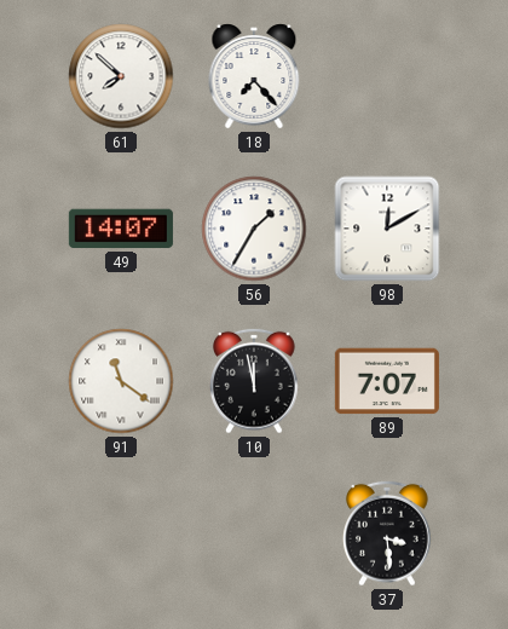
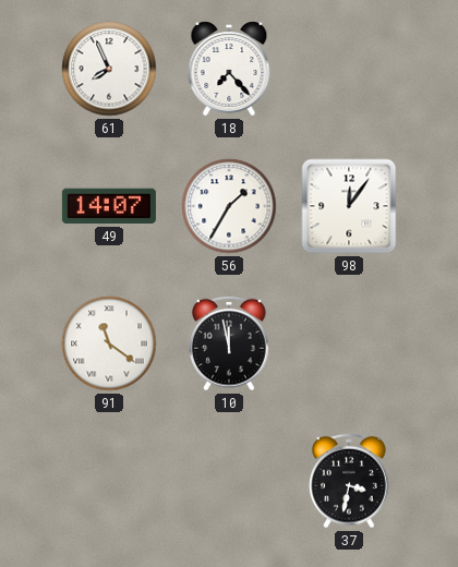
61: 7:52 -> 7:56 (109, 69)
98: 12:10 -> 12:06 (349, 206)
89: 7:07 -> none (387, 381)
37: 3:29 -> 3:32 (350, 481)
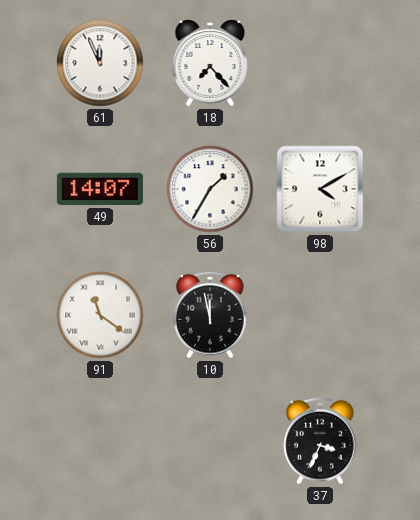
61: 7:56 -> 11:56 (100, 63)
98: 12:06 -> 4:10 (320, 189)
37: 3:32 -> 3:34 (321, 441)
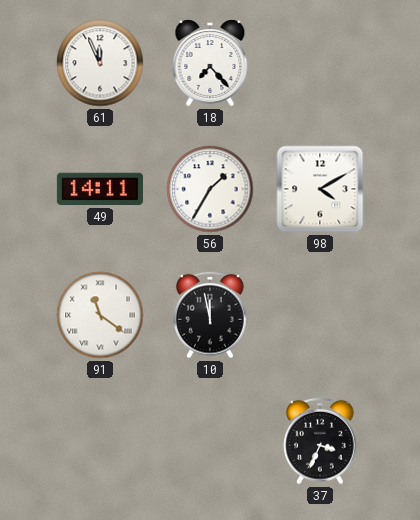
49: 14:07 -> 14:11 (100, 189)
